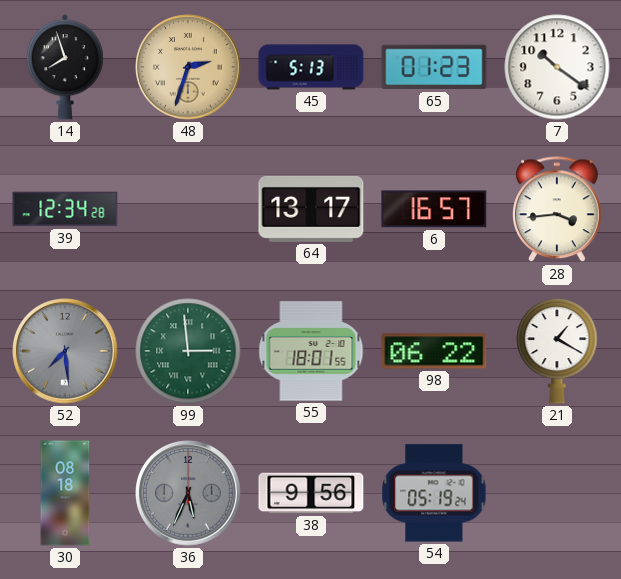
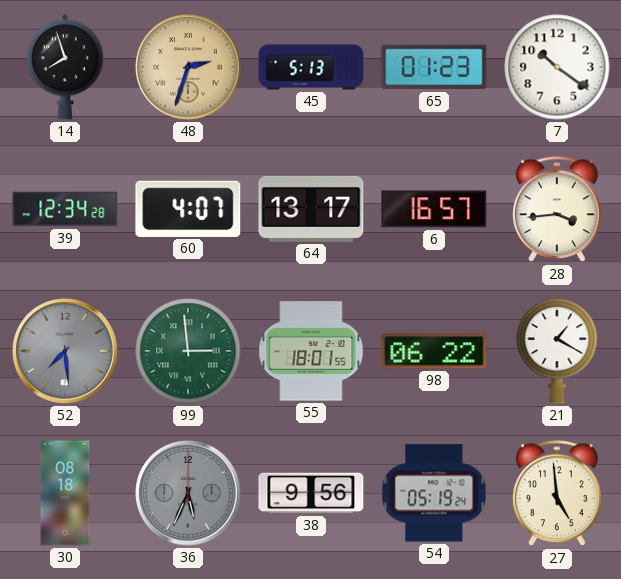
60: none -> 4:07 (188, 209)
27: none -> 4:59 (557, 494)
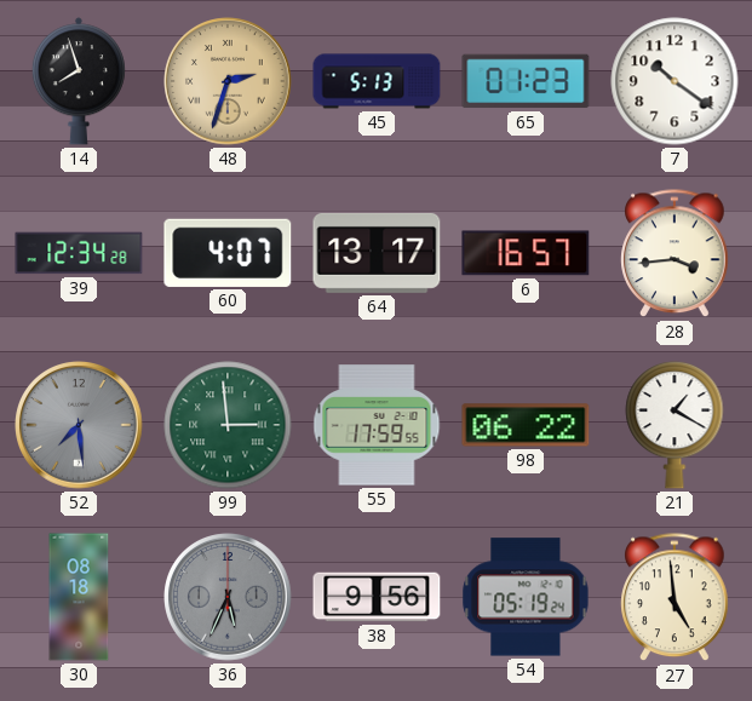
55: 18:01 -> 17:59 (377, 425)
